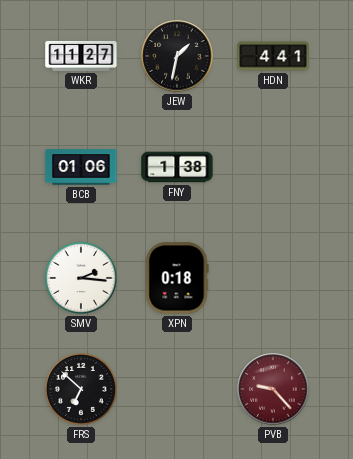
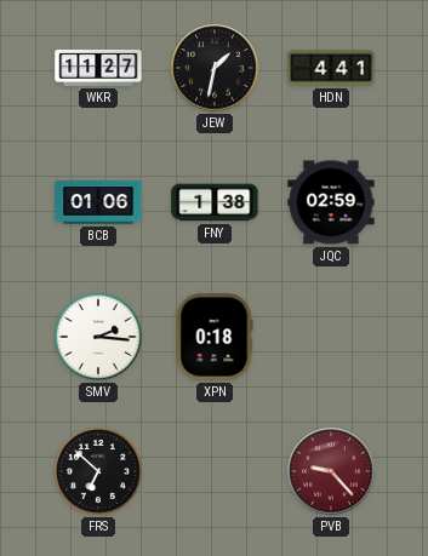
JQC: none -> 02:59 (331, 202)
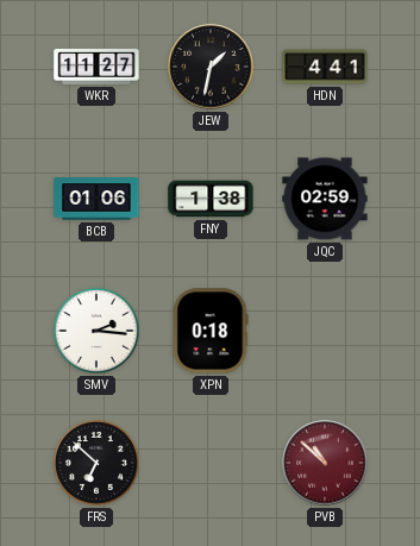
PVB: 9:23 -> 10:52 (325, 463)
